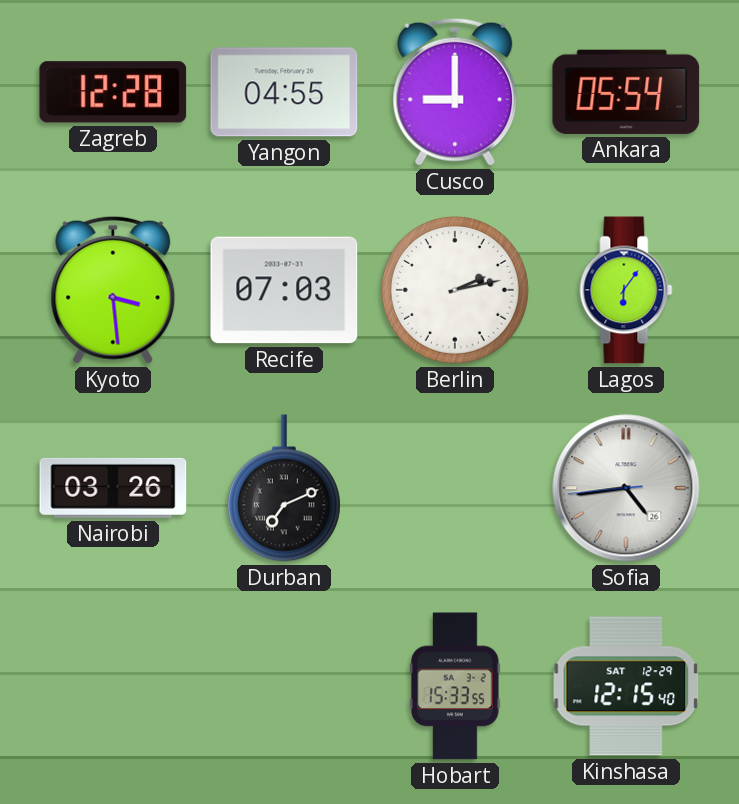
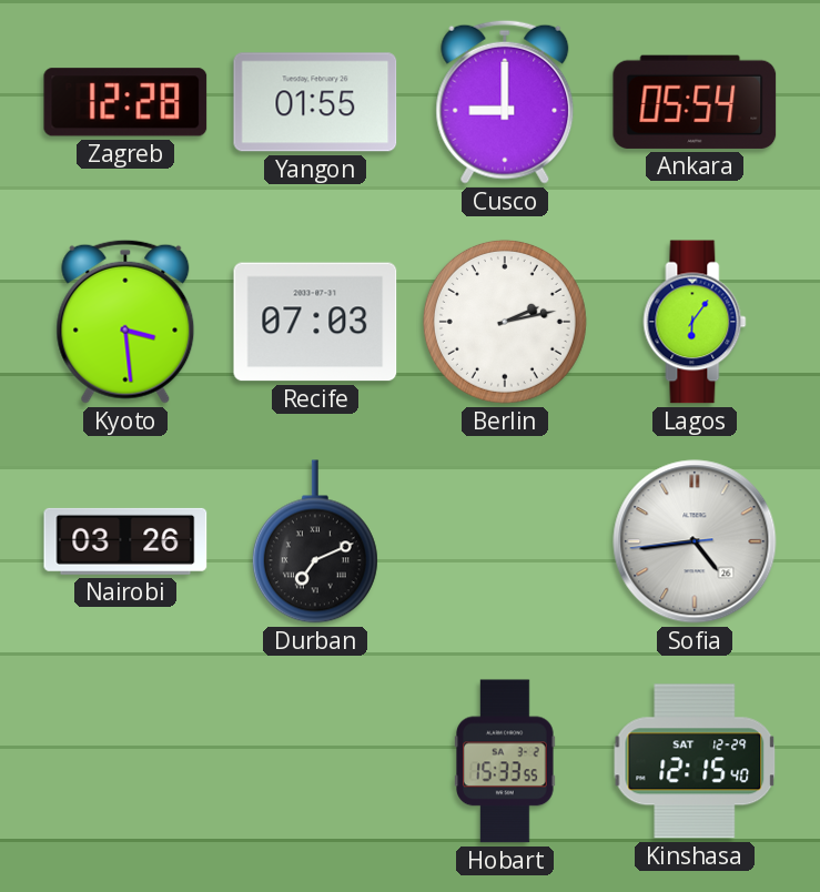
Yangon: 04:55 -> 01:55 (315, 102)
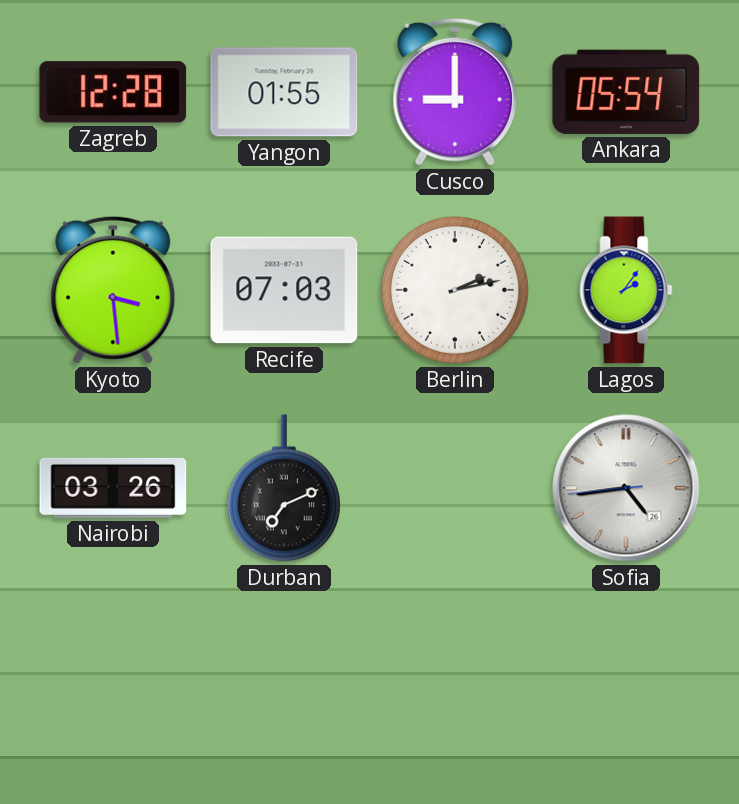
Lagos: 6:06 -> 2:06 (626, 290)
Hobart: 15:33 -> none (505, 761)
Kinshasa: 12:15 -> none (695, 761)
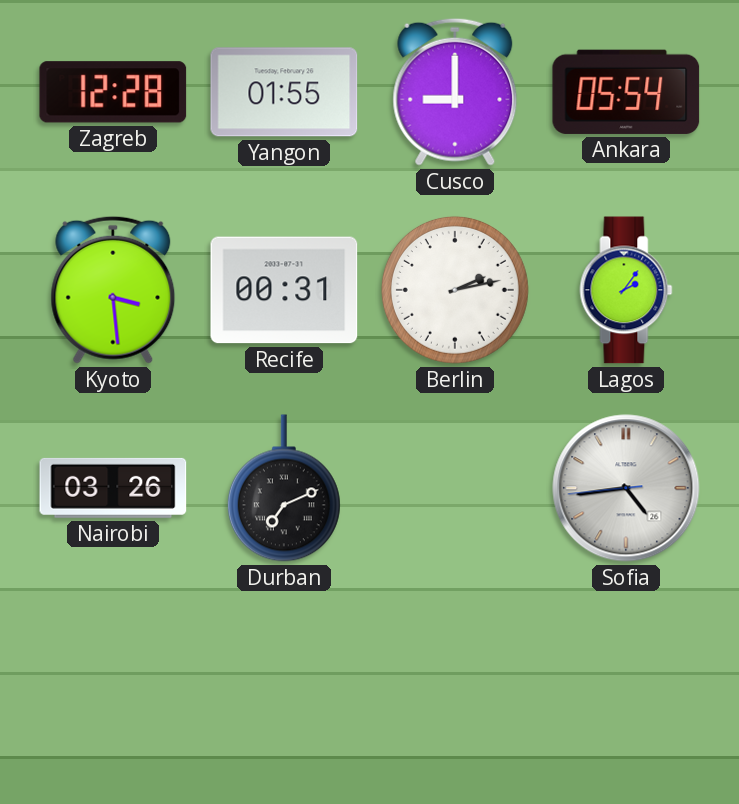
Recife: 07:03 -> 00:31 (284, 290)
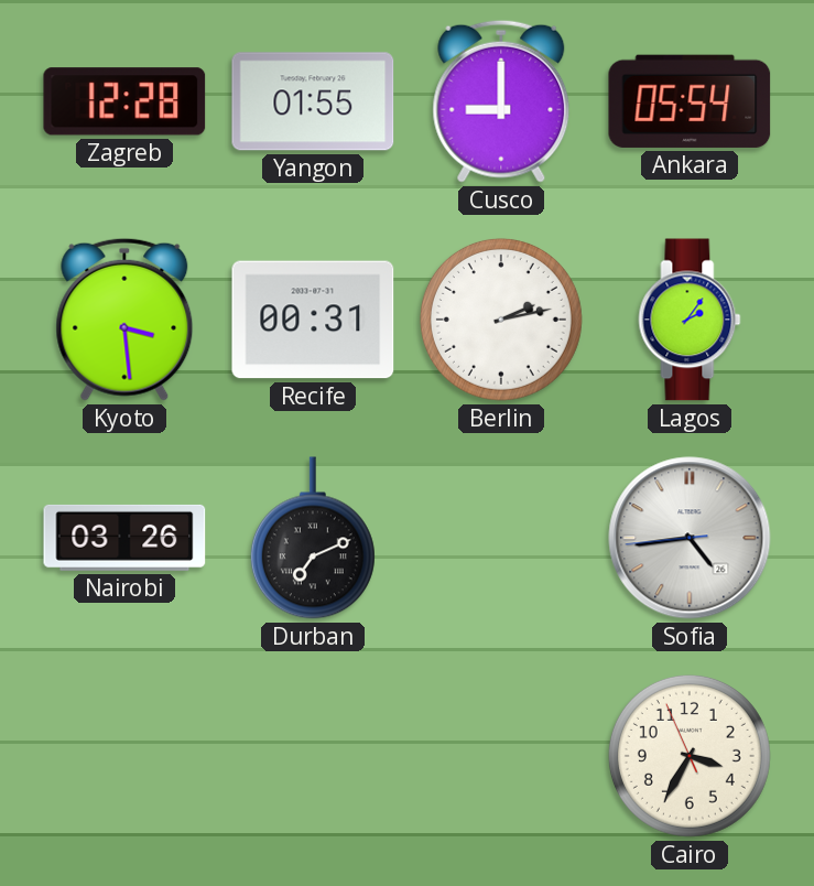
Cairo: none -> 3:34 (690, 756)
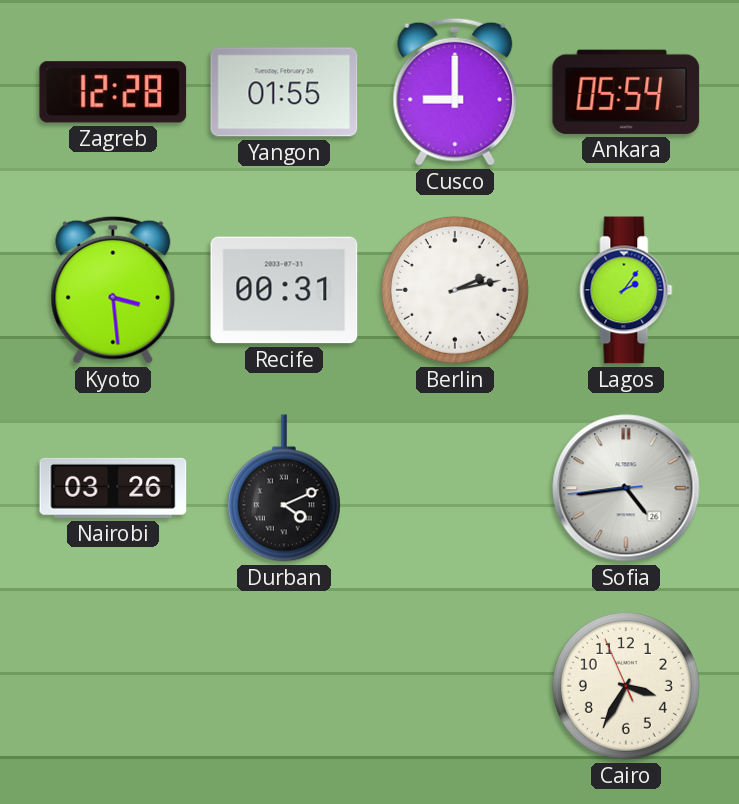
Durban: 7:11 -> 4:11 (284, 488)
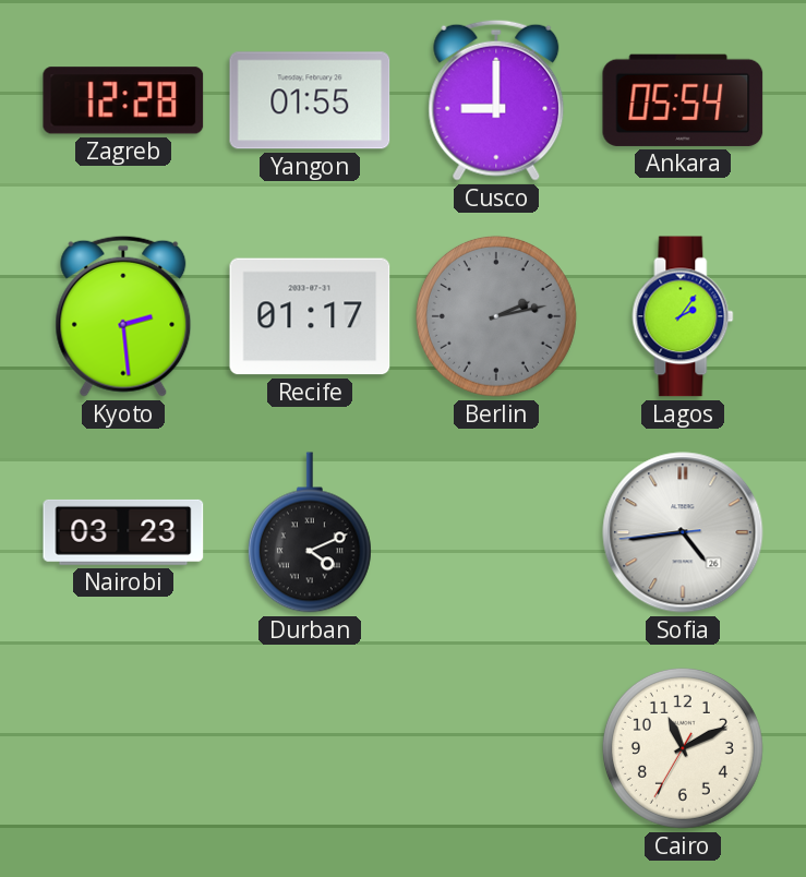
Kyoto: 3:29 -> 2:29 (123, 316)
Recife: 00:31 -> 01:17 (310, 316)
Berlin dial: white -> grey (496, 316)
Nairobi: 03:26 -> 03:23 (123, 532)
Cairo: 3:34 -> 11:10 (683, 748)
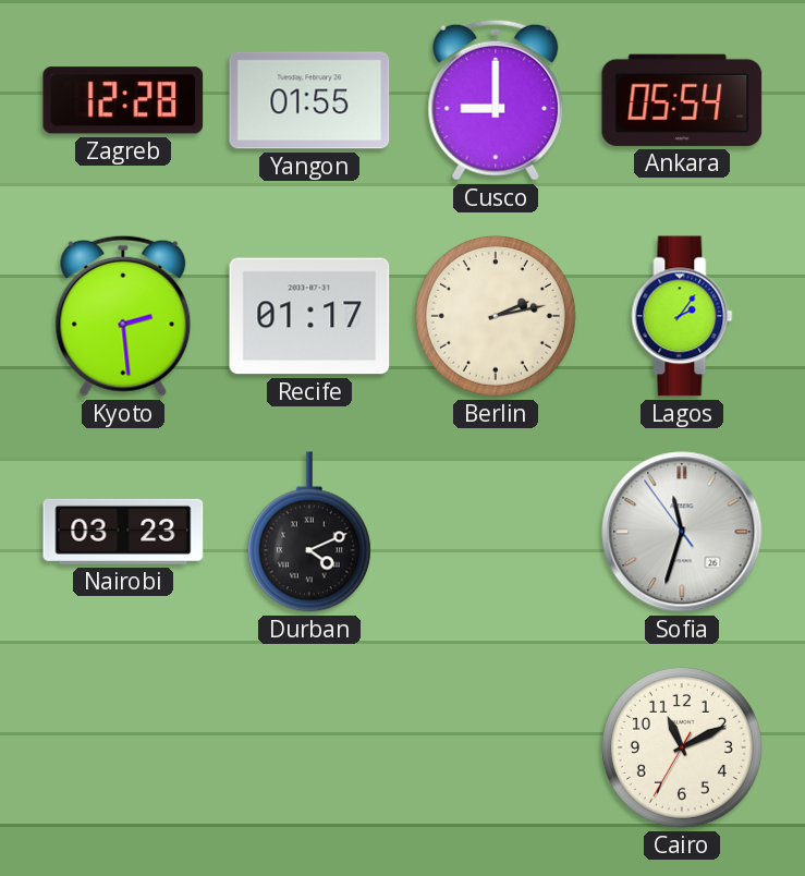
Berlin dial: grey -> cream (496, 316)
Sofia: 4:43 -> 11:32 (682, 532)
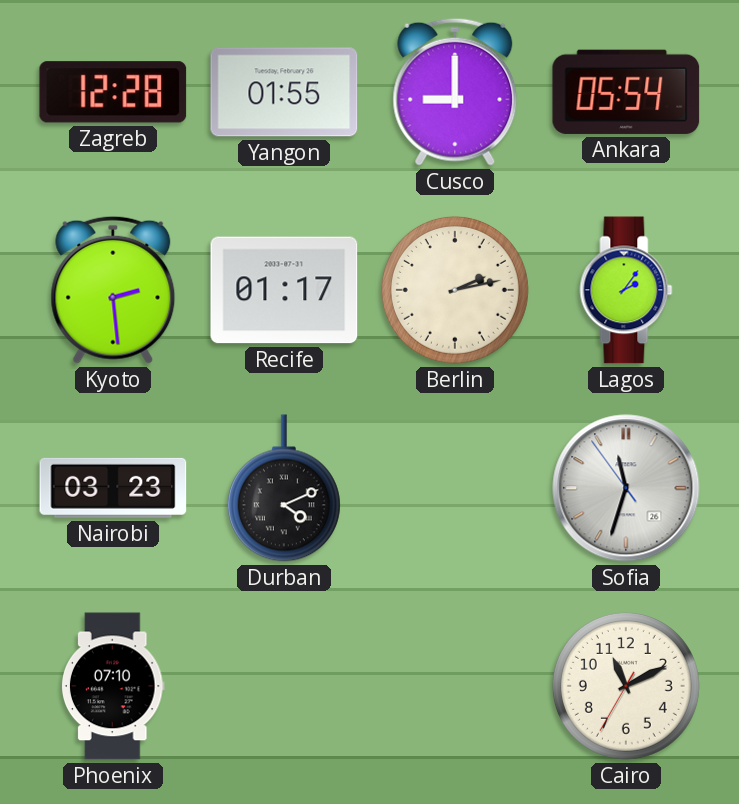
Phoenix: none -> 07:10 (113, 686)
